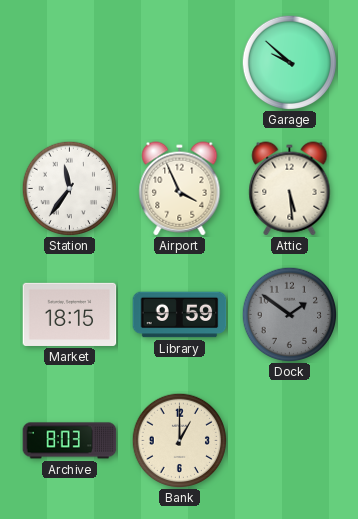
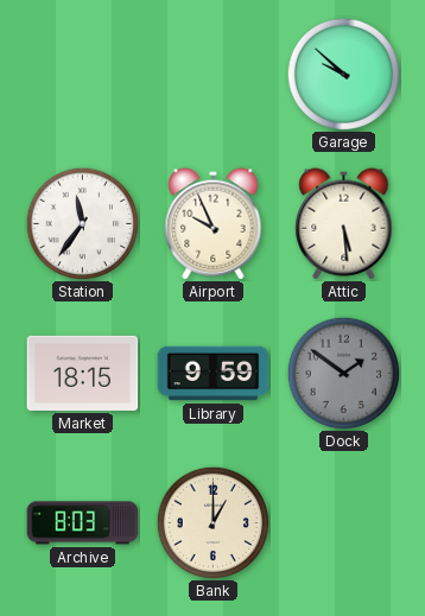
Airport: 3:56 -> 9:56 (214, 224)
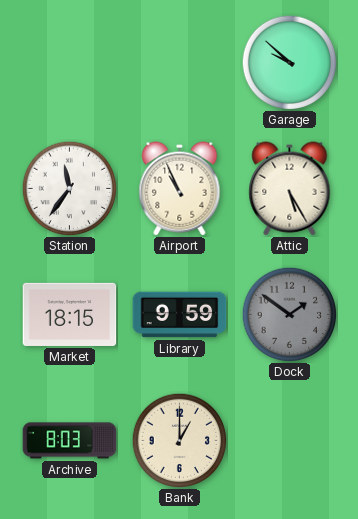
Airport: 9:56 -> 10:56 (180, 189)
Attic: 5:29 -> 5:25 (290, 189)
